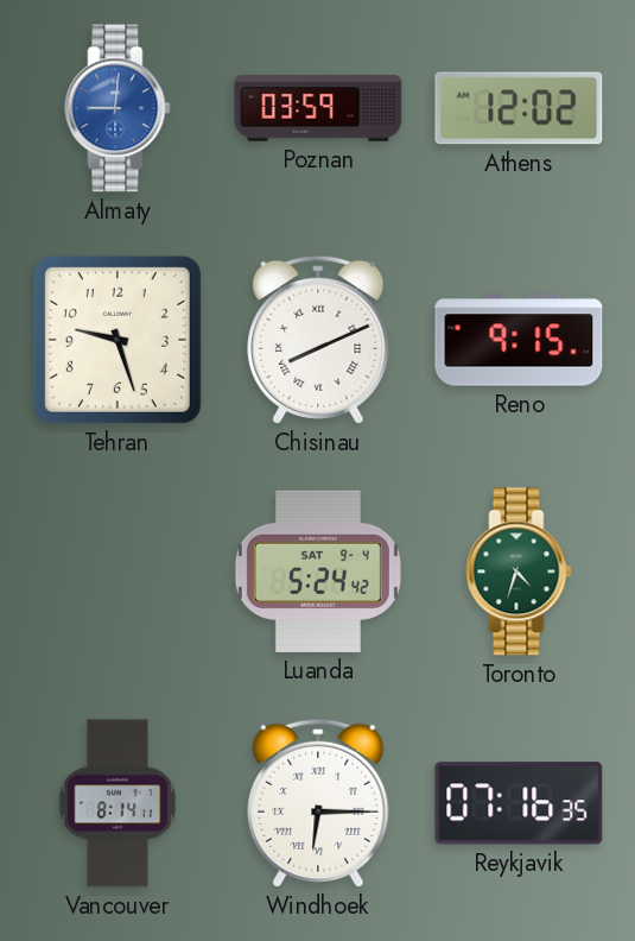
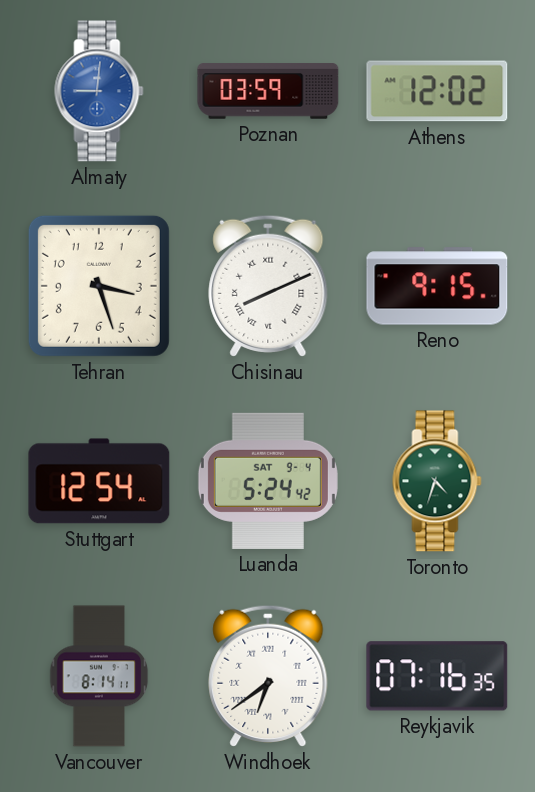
Tehran: 9:27 -> 3:27 (99, 286)
Stuttgart: none -> 12:54 (99, 481)
Windhoek: 6:15 -> 6:39 (268, 676)
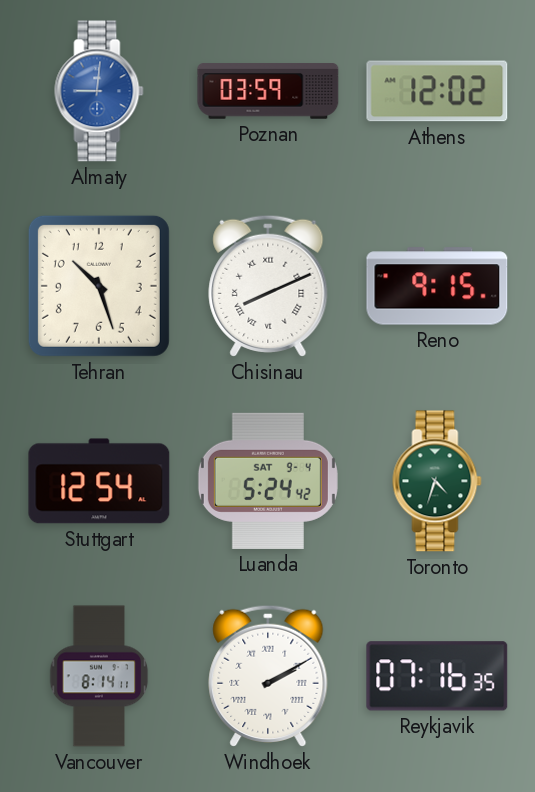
Tehran: 3:27 -> 10:27 (99, 286)
Windhoek: 6:39 -> 2:10 (268, 676)
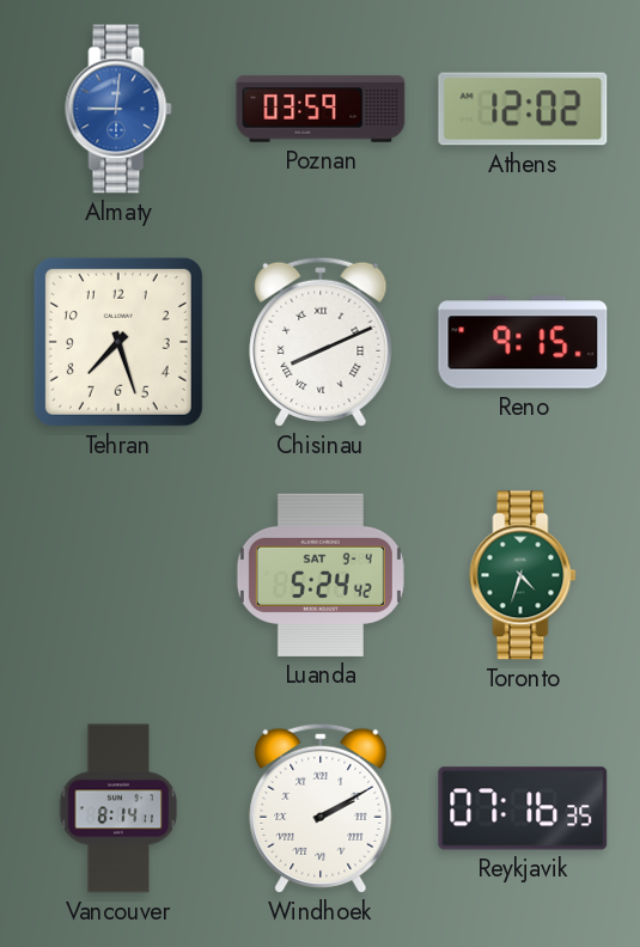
Tehran: 10:27 -> 7:27 (118, 342)
Stuttgart: 12:54 -> none (99, 481)
